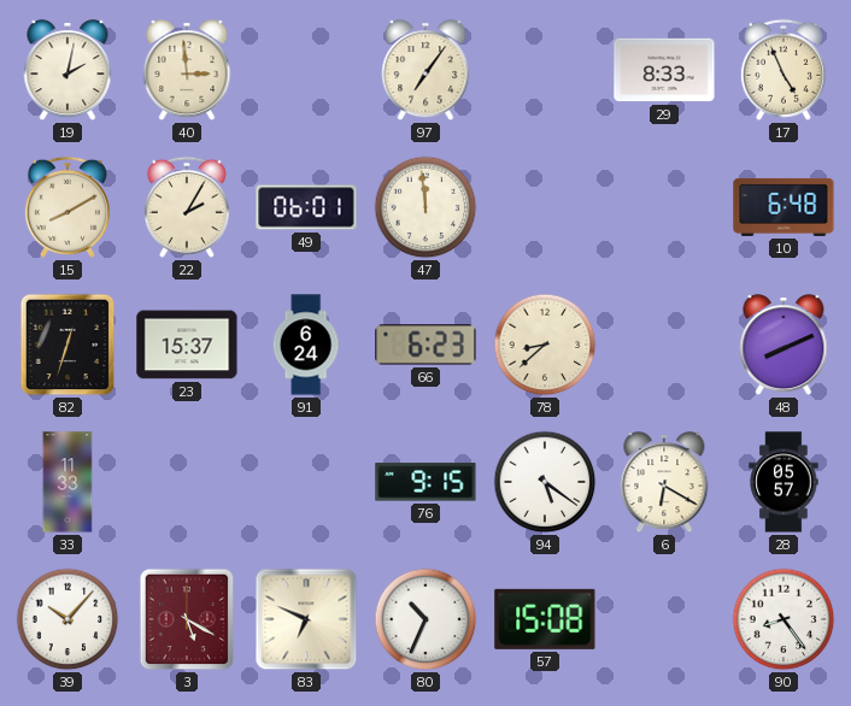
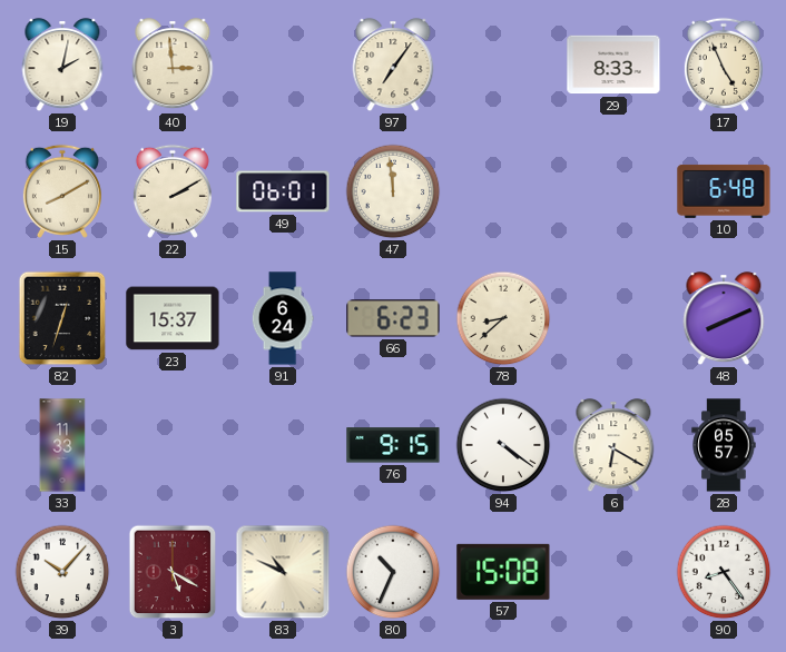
22: 2:05 -> 2:10 (173, 191)
94: 5:21 -> 4:21 (503, 445)
83: 6:49 -> 10:49 (283, 572)
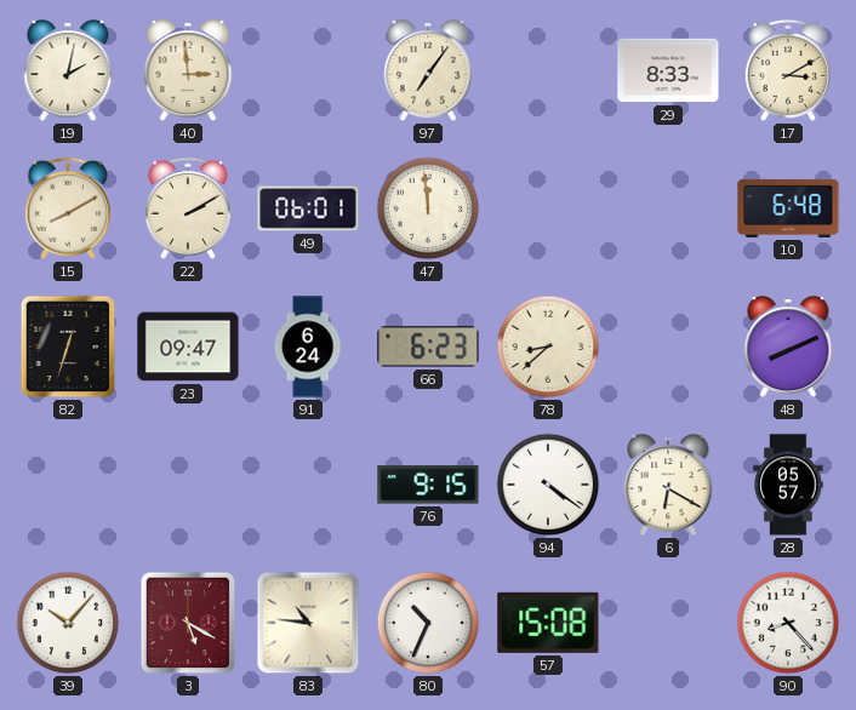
17: 4:56 -> 3:10 (788, 70)
23: 15:37 -> 09:47 (188, 347)
33: 11:33 -> none (62, 445)
83: 10:49 -> 10:46 (308, 623)
90: 8:24 -> 8:23 (788, 623)
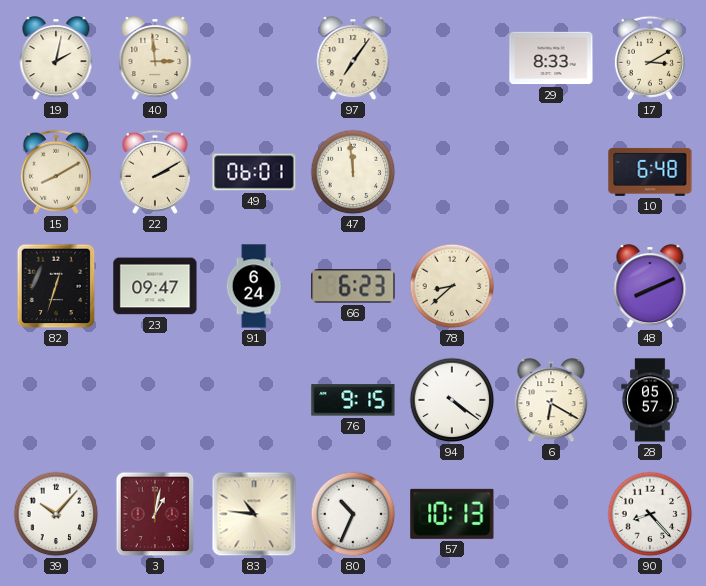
3: 5:20 -> 1:02 (155, 514)
57: 15:08 -> 10:13 (452, 514)
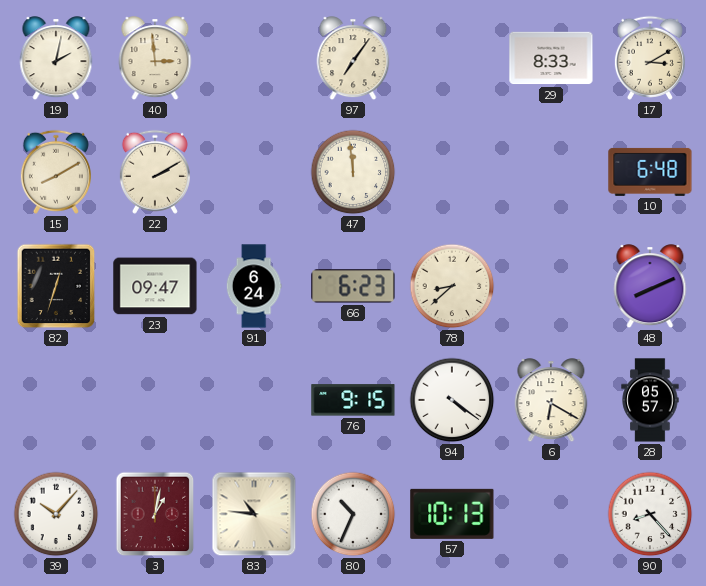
49: 06:01 -> none (254, 172)
